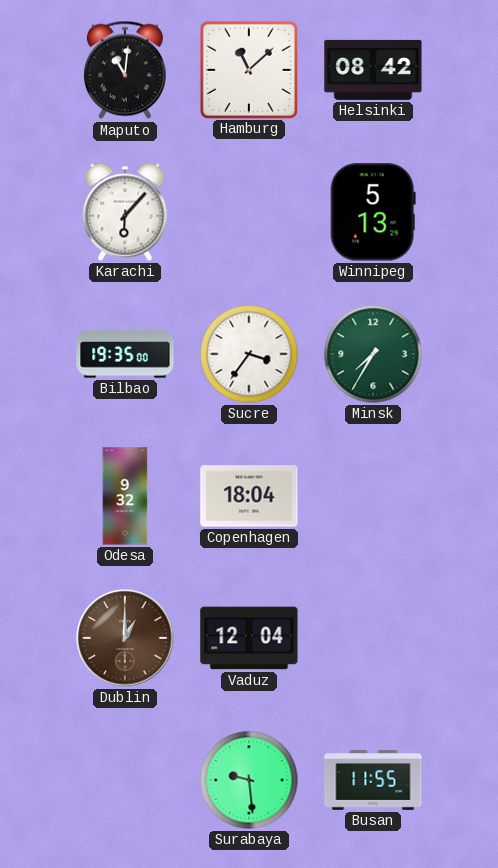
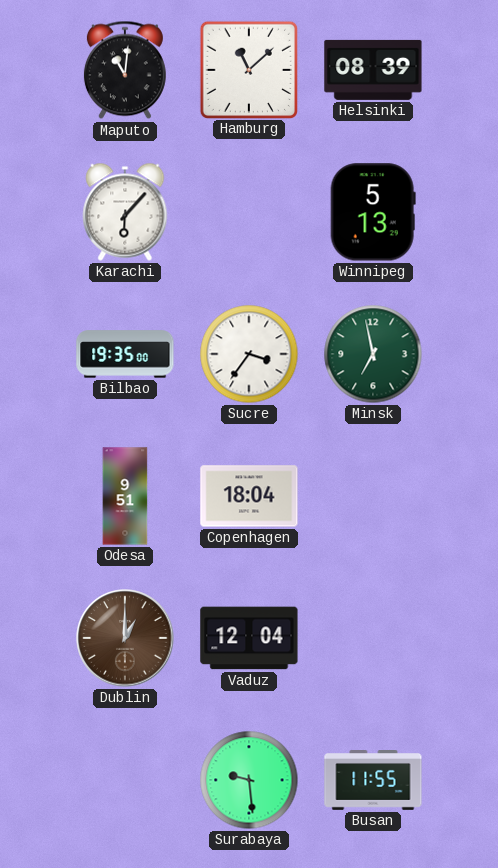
Helsinki: 08:42 -> 08:39 (373, 70)
Minsk: 7:35 -> 6:58 (373, 354)
Odesa: 9:32 -> 9:51 (125, 496)
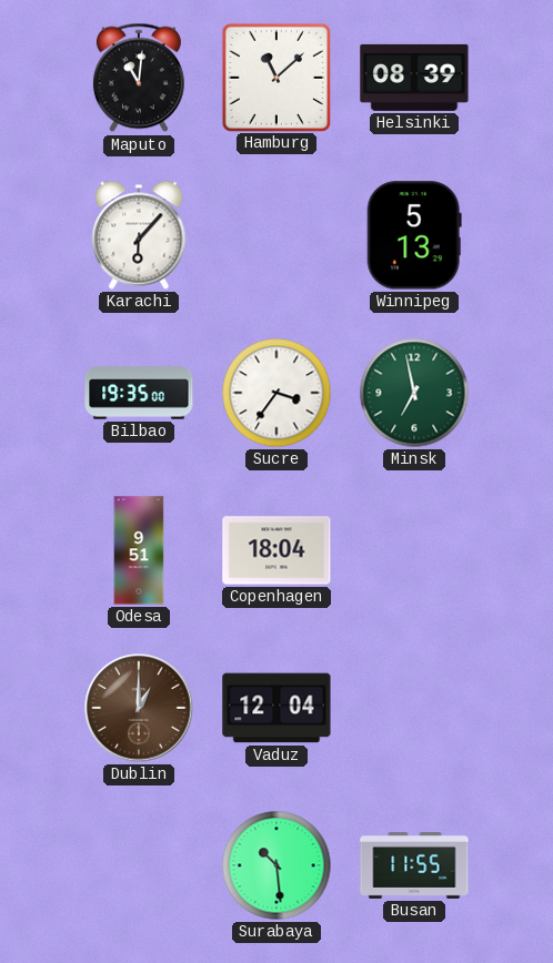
Surabaya: 9:29 -> 10:29 (276, 865)
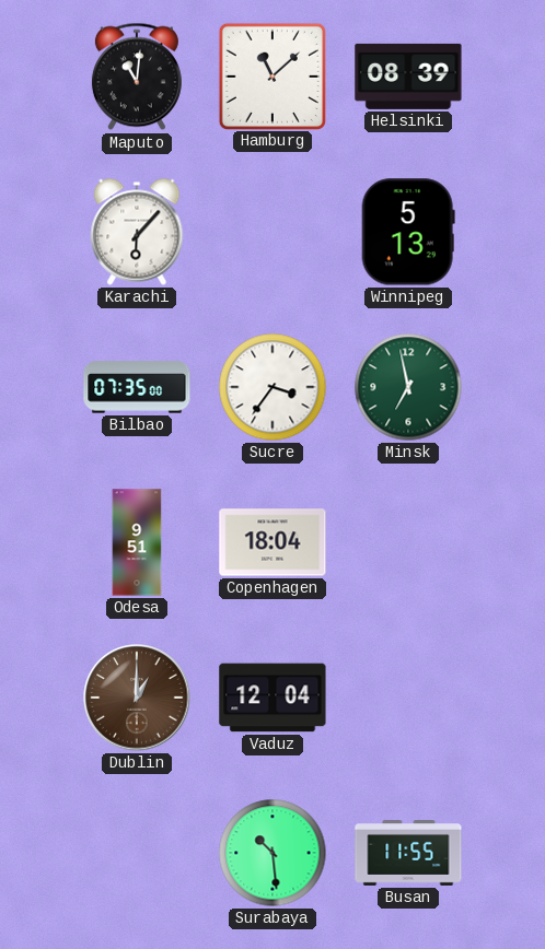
Bilbao: 19:35 -> 07:35 (137, 387)
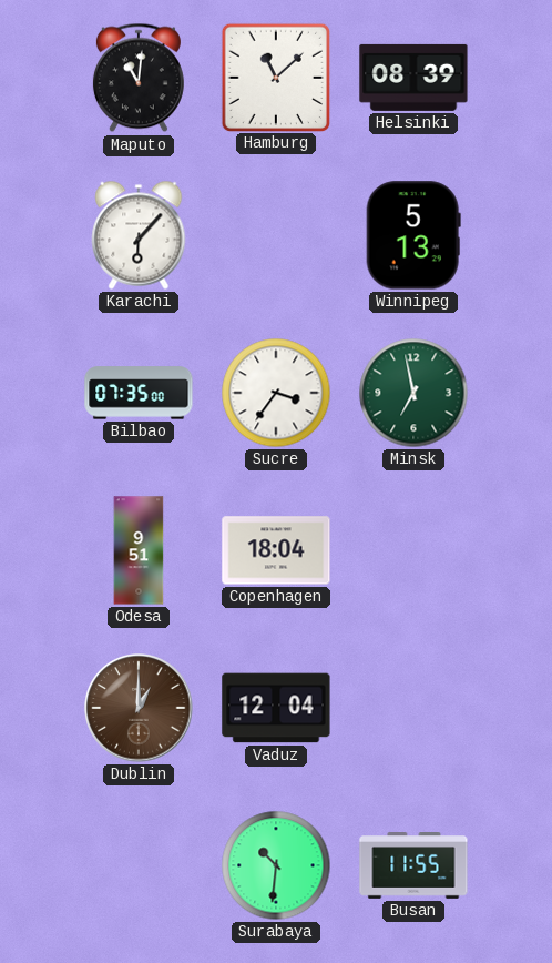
Surabaya: 10:29 -> 10:31 (276, 865)
